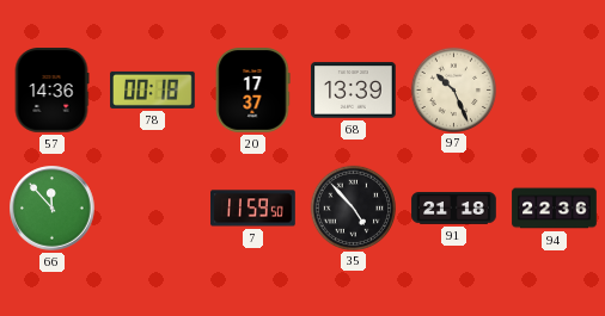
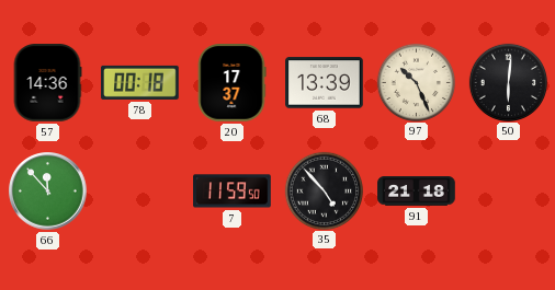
50: none -> 6:01 (508, 82)
94: 22:36 -> none (555, 209)
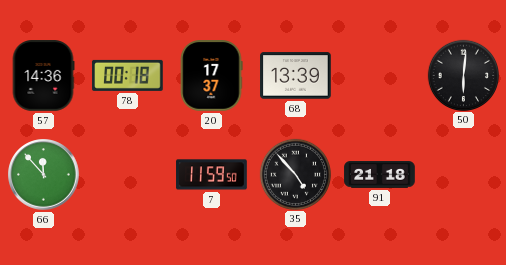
97: 10:26 -> none (416, 82)
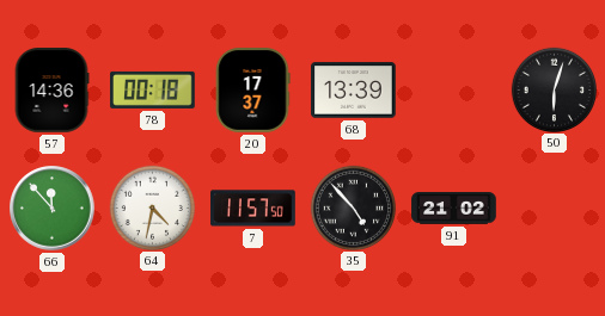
50: 6:01 -> 6:03 (554, 89)
64: none -> 4:32 (152, 207)
7: 11:59 -> 11:57 (253, 209)
91: 21:18 -> 21:02 (454, 209)
